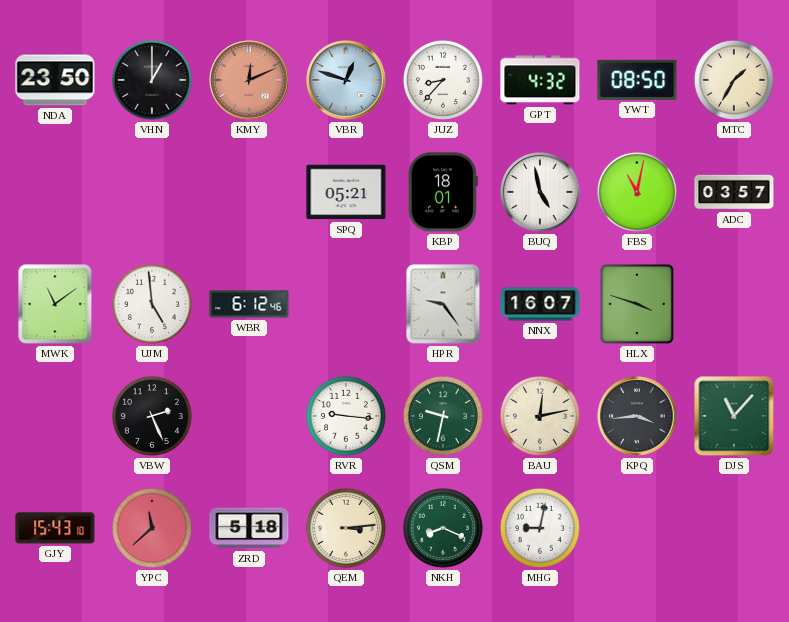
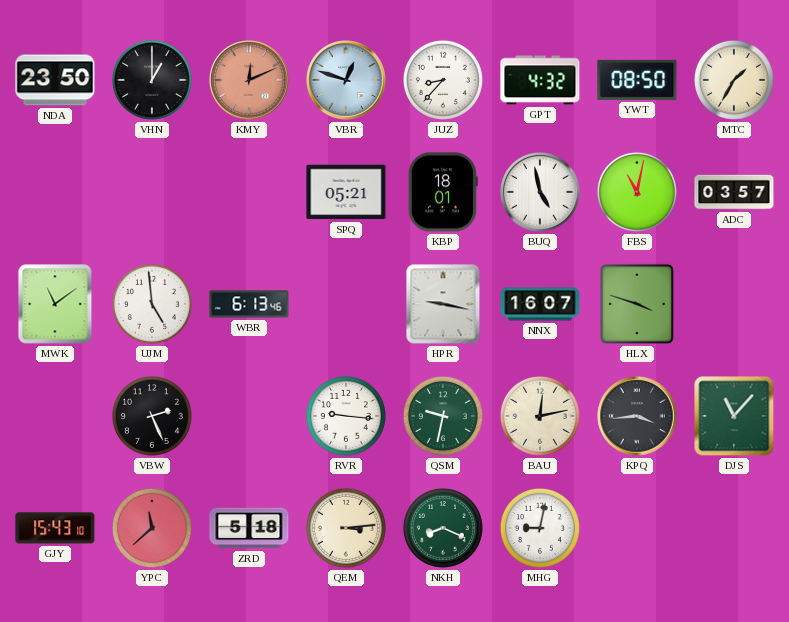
WBR: 6:12 -> 6:13 (249, 304)
HPR: 9:24 -> 9:17 (443, 304)
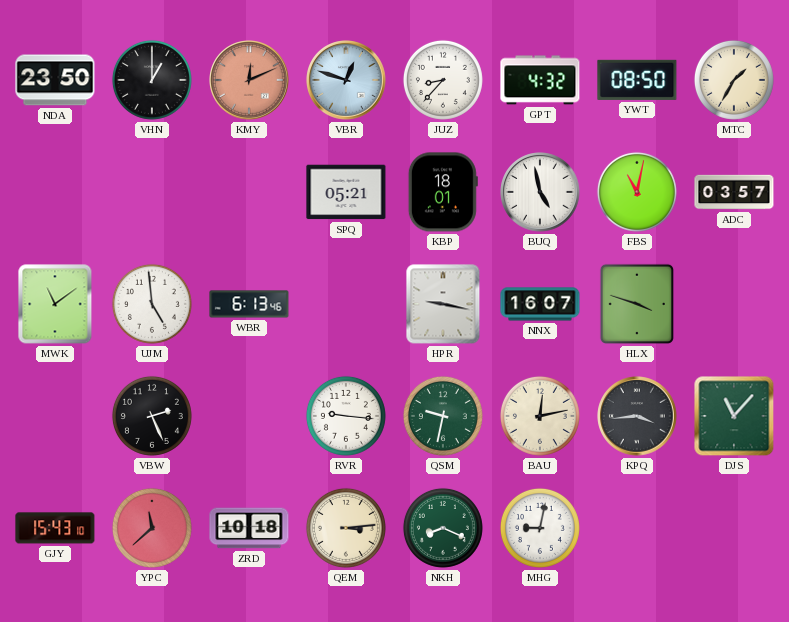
ZRD: 5:18 -> 10:18 (249, 528)
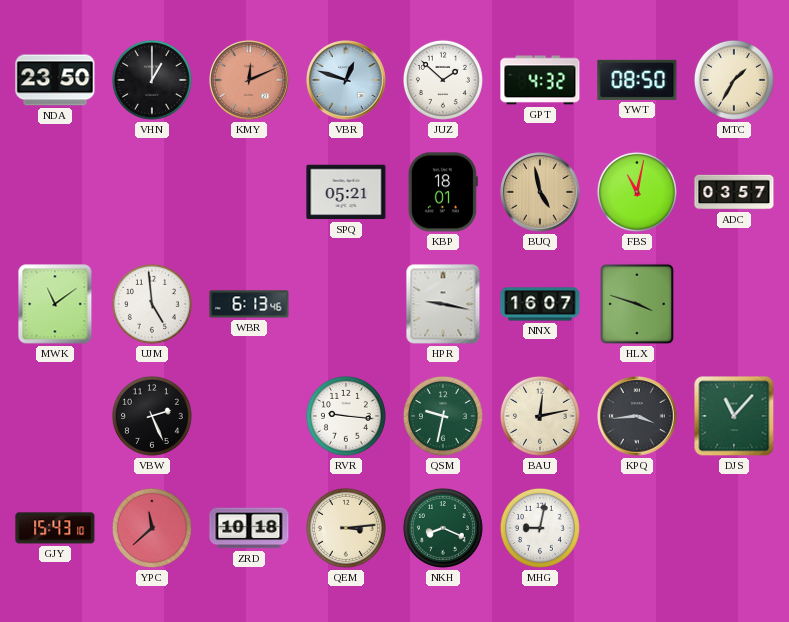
JUZ: 8:37 -> 1:52 (443, 80)
BUQ dial: white -> champagne (540, 192)
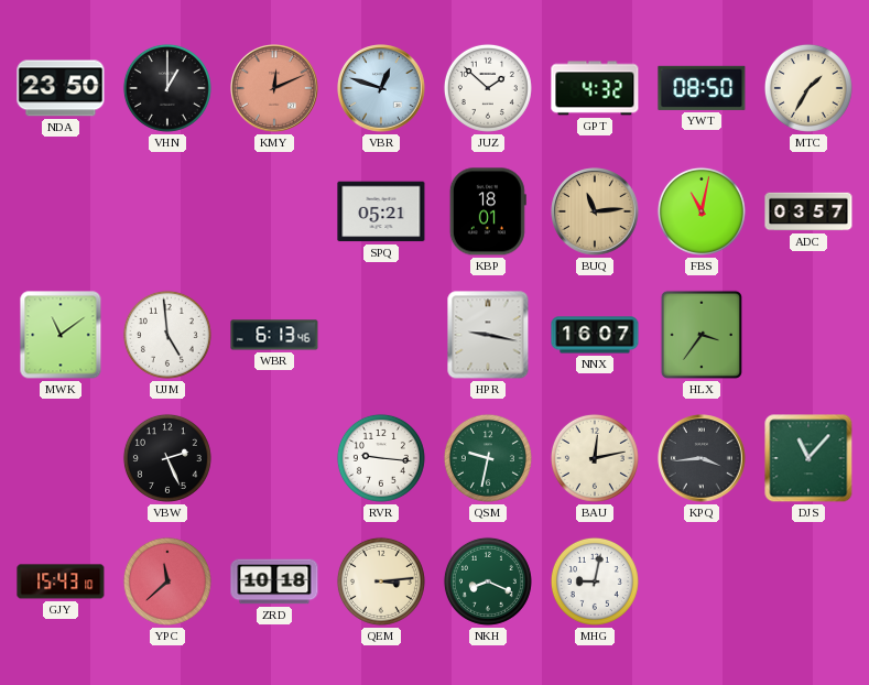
BUQ: 4:58 -> 11:14 (595, 211)
HLX: 3:48 -> 3:36 (702, 335)
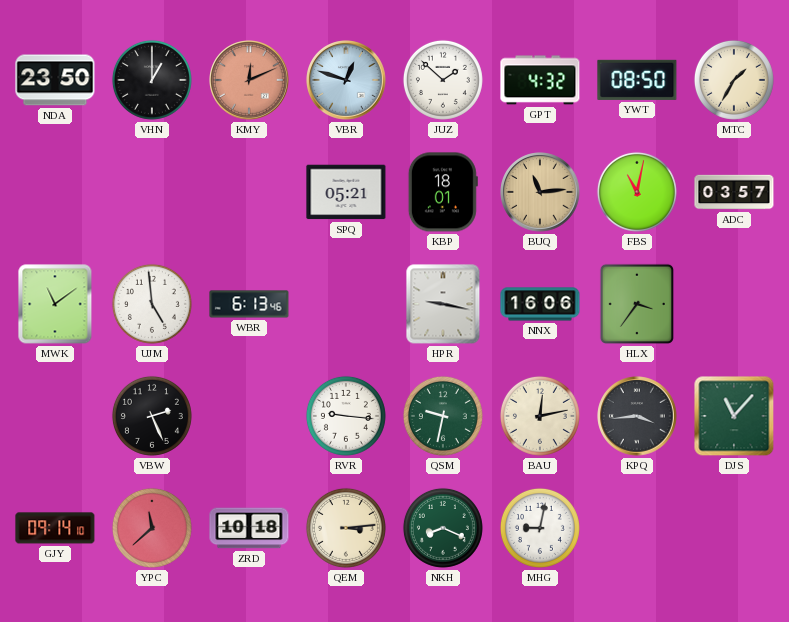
NNX: 16:07 -> 16:06 (540, 304)
GJY: 15:43 -> 09:14 (55, 528)
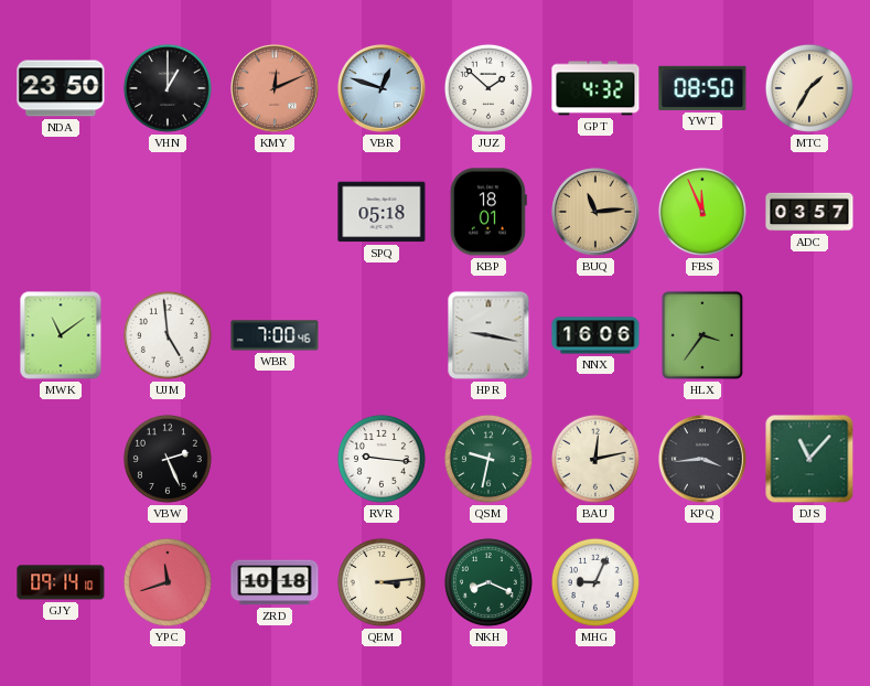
SPQ: 05:21 -> 05:18 (382, 212)
FBS: 11:02 -> 11:56 (702, 212)
WBR: 6:13 -> 7:00 (275, 335)
YPC: 11:38 -> 11:42 (168, 582)
MHG: 9:02 -> 9:04 (595, 582)
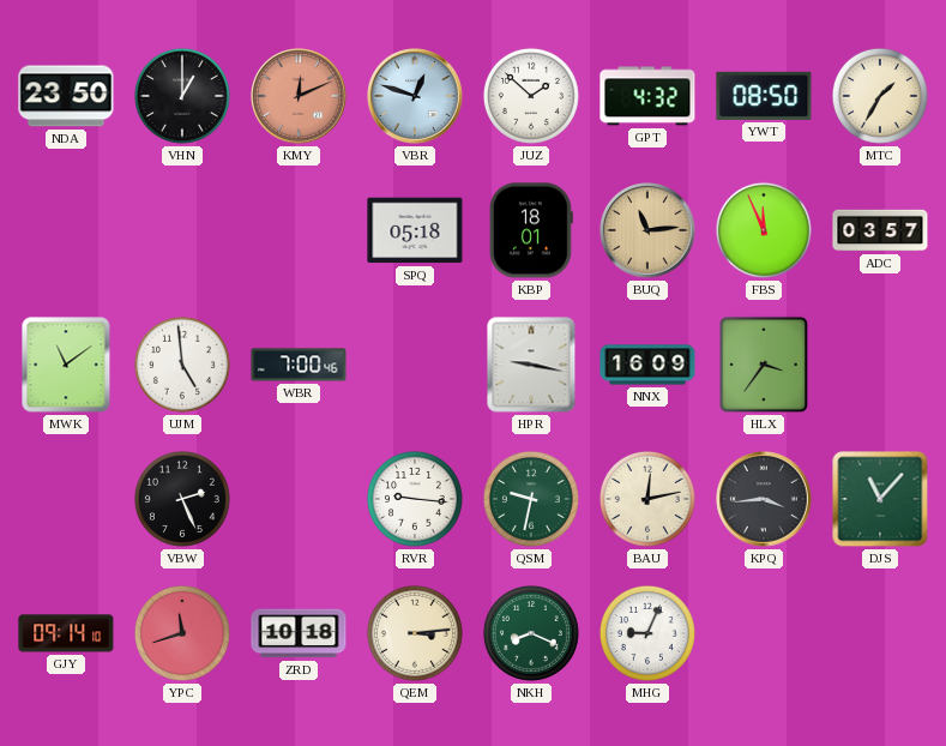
NNX: 16:06 -> 16:09 (647, 365)
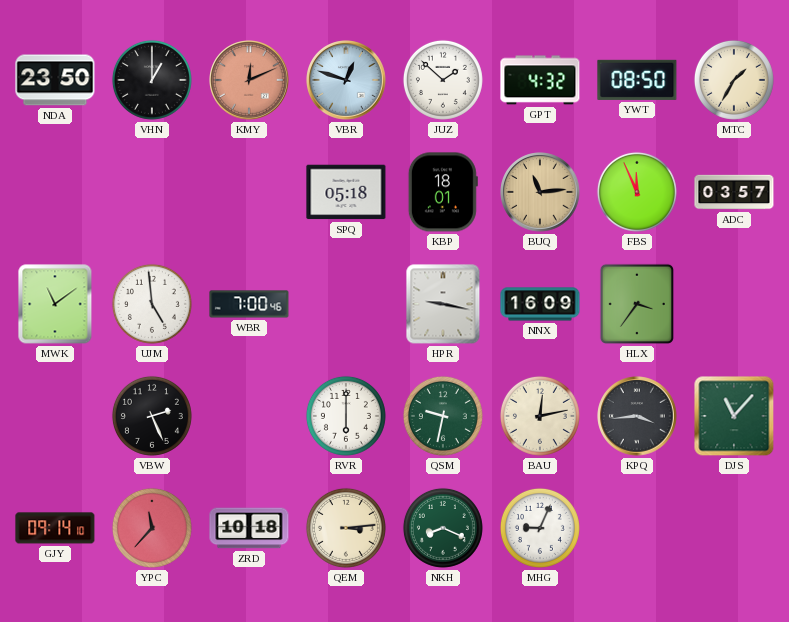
RVR: 9:16 -> 6:00 (346, 416)
YPC: 11:42 -> 11:37 (152, 528)
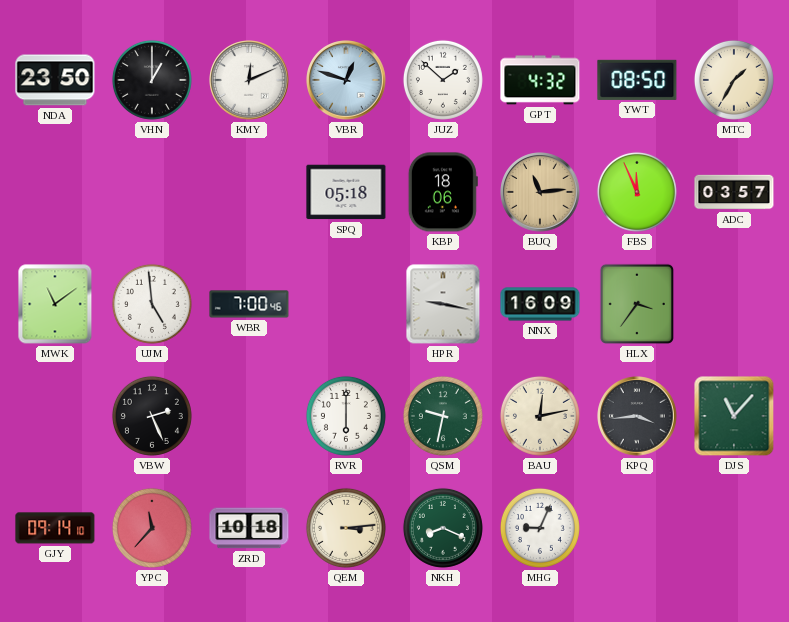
KMY dial: salmon -> white (249, 80)
KBP: 18:01 -> 18:06 (443, 192)
